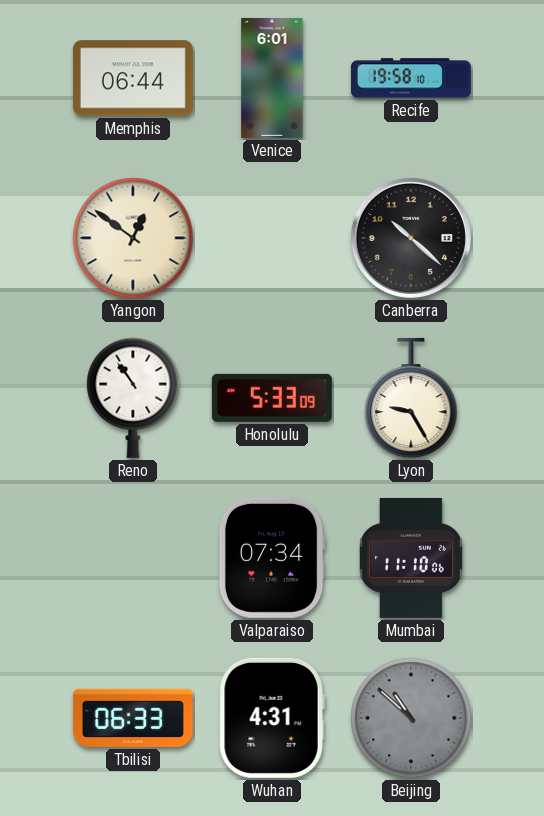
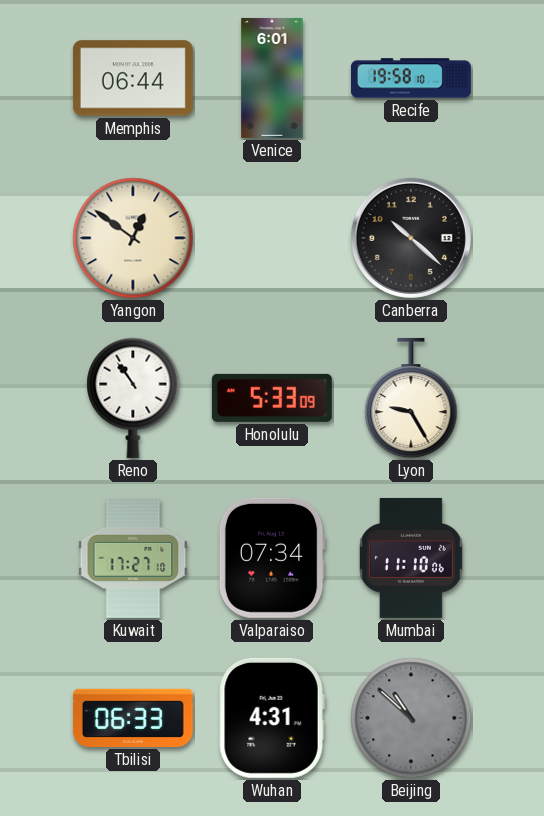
Kuwait: none -> 17:27 (133, 558)
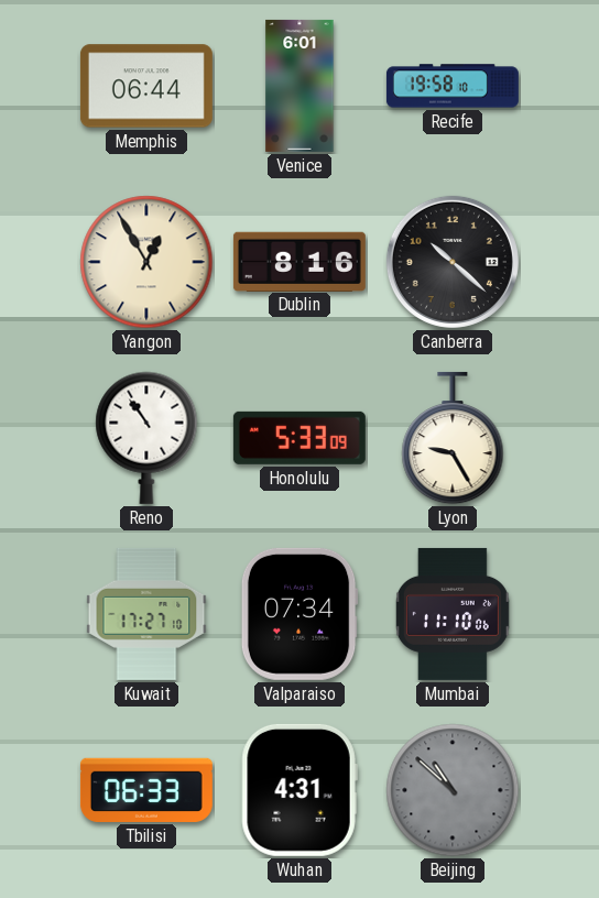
Yangon: 12:51 -> 12:55 (146, 262)
Dublin: none -> 8:16 (299, 261)
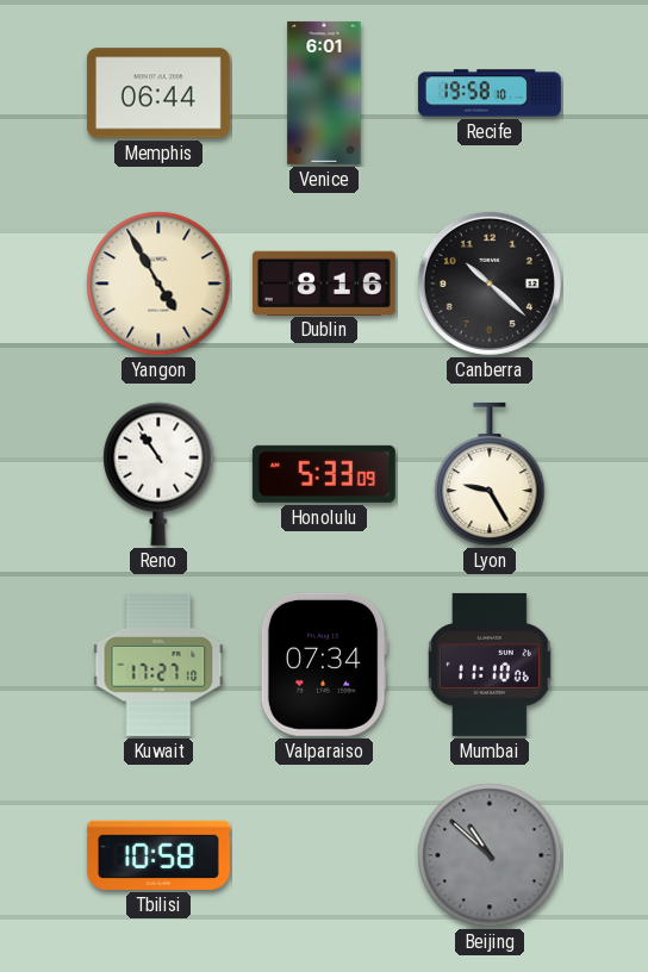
Yangon: 12:55 -> 4:55 (158, 283)
Tbilisi: 06:33 -> 10:58 (158, 855)
Wuhan: 4:31 -> none (299, 790)
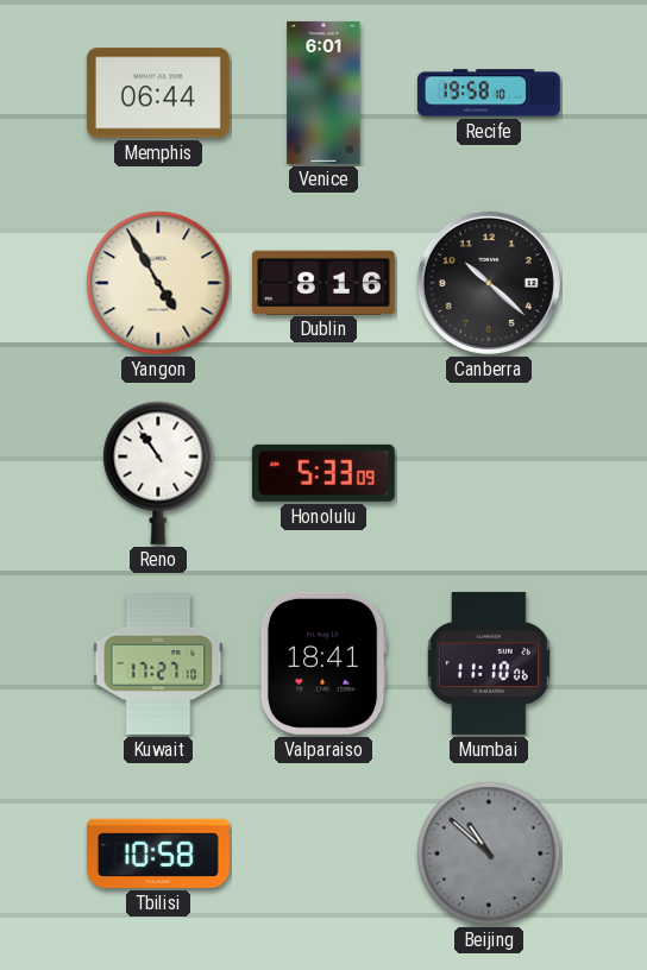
Lyon: 9:25 -> none (490, 474)
Valparaiso: 07:34 -> 18:41 (323, 663)
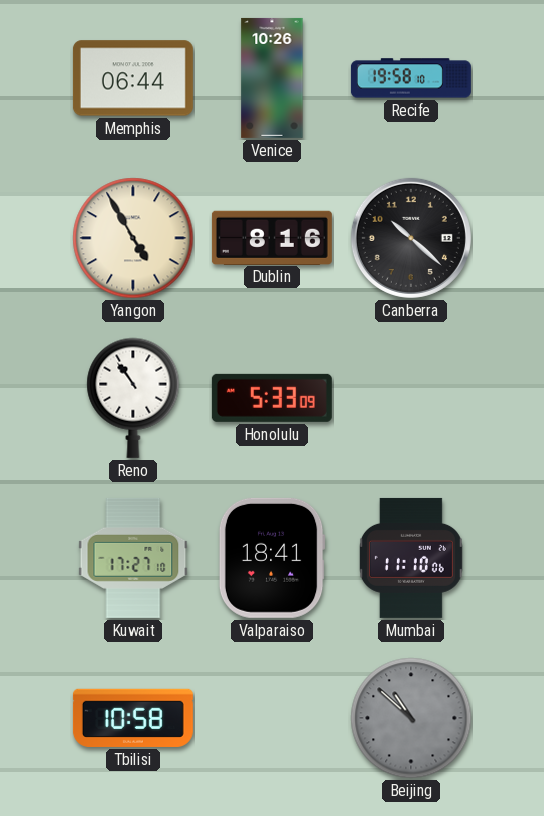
Venice: 6:01 -> 10:26 (272, 78)
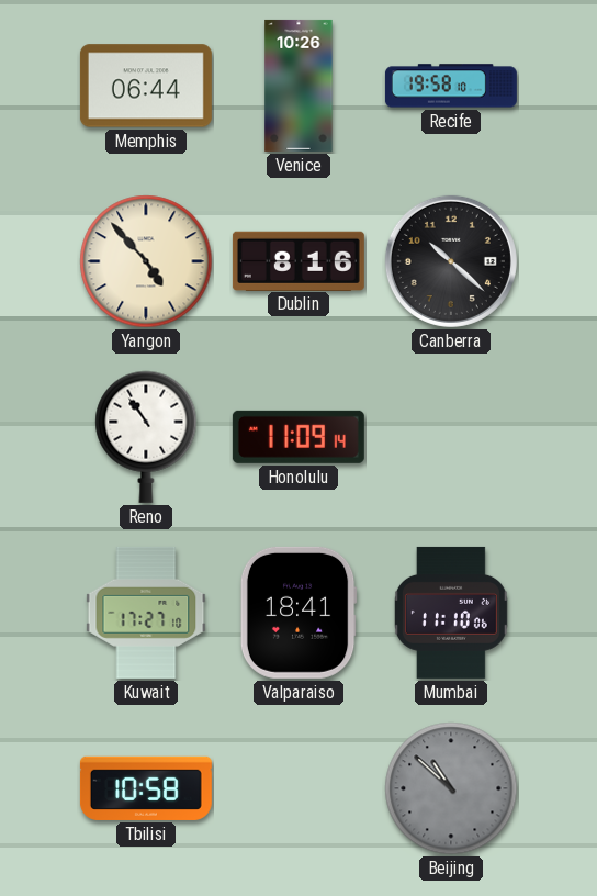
Yangon: 4:55 -> 4:53 (146, 261)
Honolulu: 5:33 -> 11:09 (298, 437)
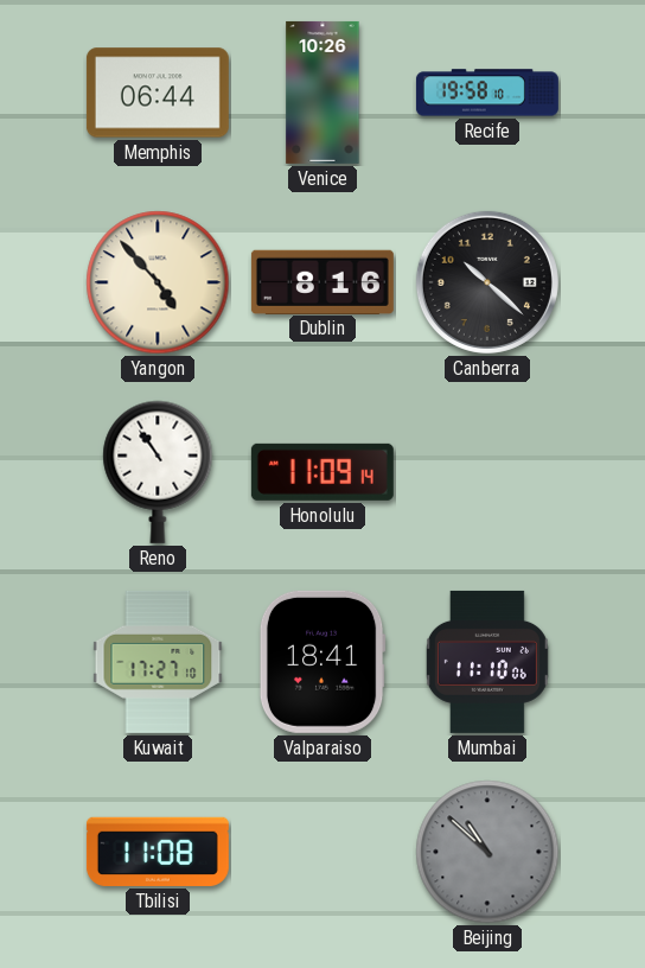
Tbilisi: 10:58 -> 11:08 (158, 852)
